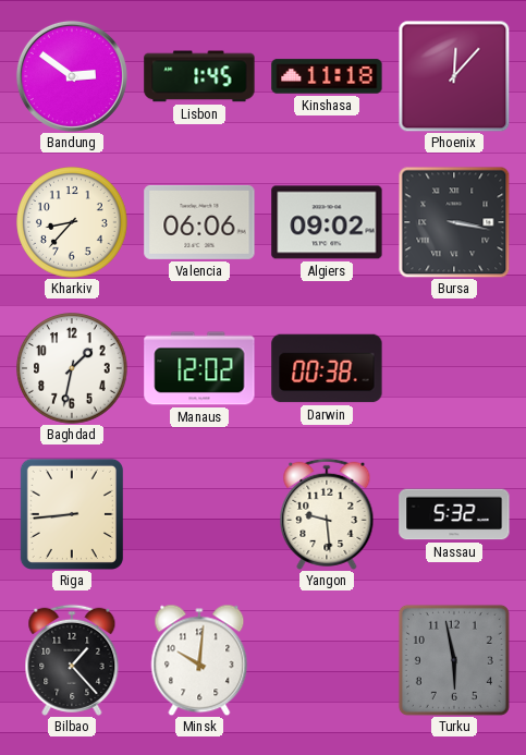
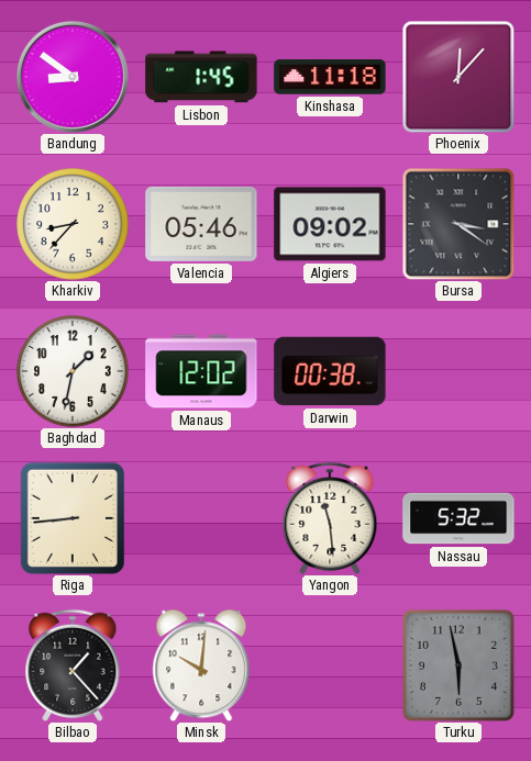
Bandung: 2:51 -> 8:51 (73, 77)
Valencia: 06:06 -> 05:46 (201, 224)
Bursa: 3:17 -> 3:21 (458, 224)
Yangon: 9:29 -> 11:29 (330, 518)
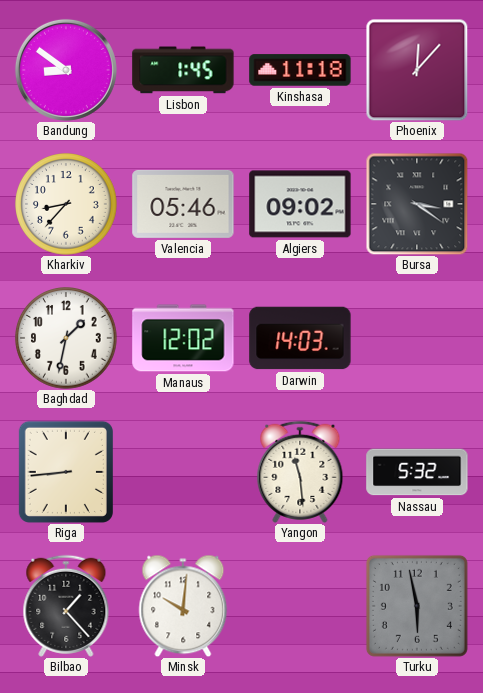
Darwin: 00:38 -> 14:03 (300, 338)
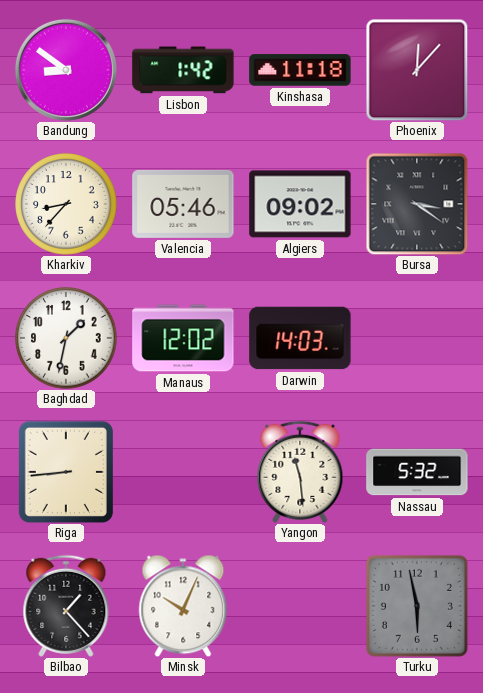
Lisbon: 1:45 -> 1:42 (183, 70)
Minsk: 10:01 -> 10:04 (183, 606)
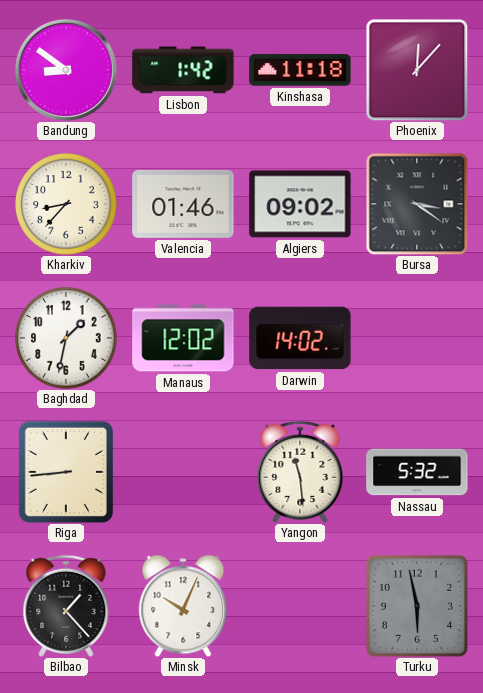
Valencia: 05:46 -> 01:46 (183, 204)
Darwin: 14:03 -> 14:02 (300, 338)
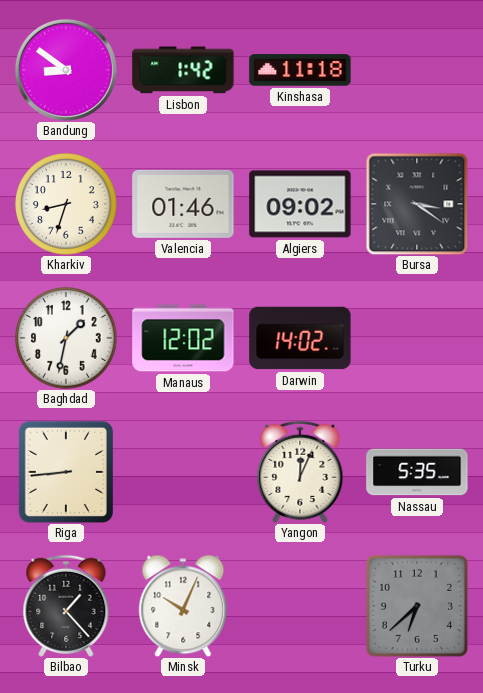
Phoenix: 12:07 -> none (417, 70)
Kharkiv: 8:37 -> 8:33 (66, 204)
Yangon: 11:29 -> 12:04 (300, 472)
Nassau: 5:32 -> 5:35 (417, 472)
Turku: 5:58 -> 6:38 (417, 606)
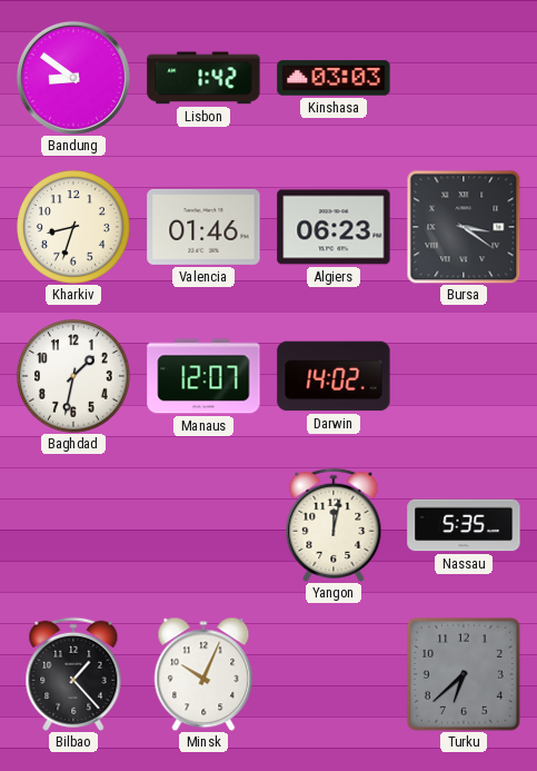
Kinshasa: 11:18 -> 03:03 (334, 78)
Algiers: 09:02 -> 06:23 (334, 227)
Manaus: 12:02 -> 12:07 (203, 376)
Riga: 8:44 -> none (66, 472)
Yangon: 12:04 -> 12:02 (334, 525)
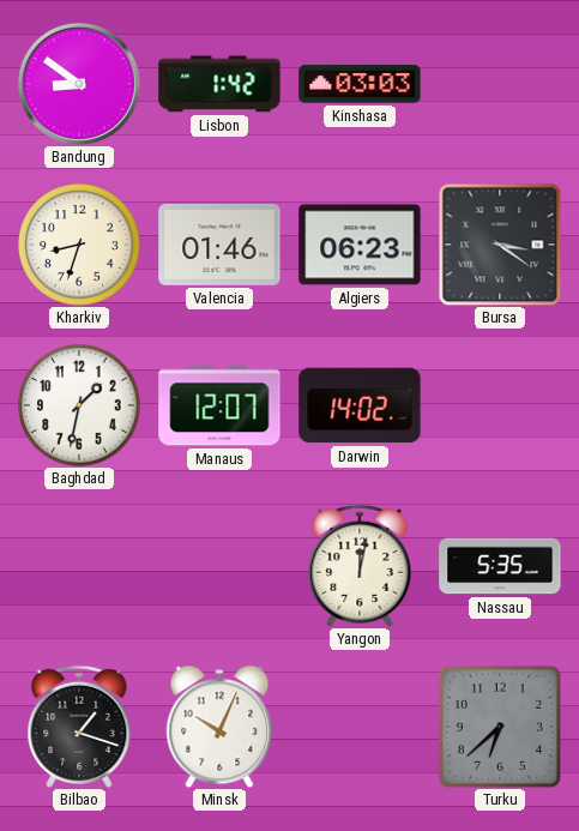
Bilbao: 1:23 -> 1:18 (79, 727)
